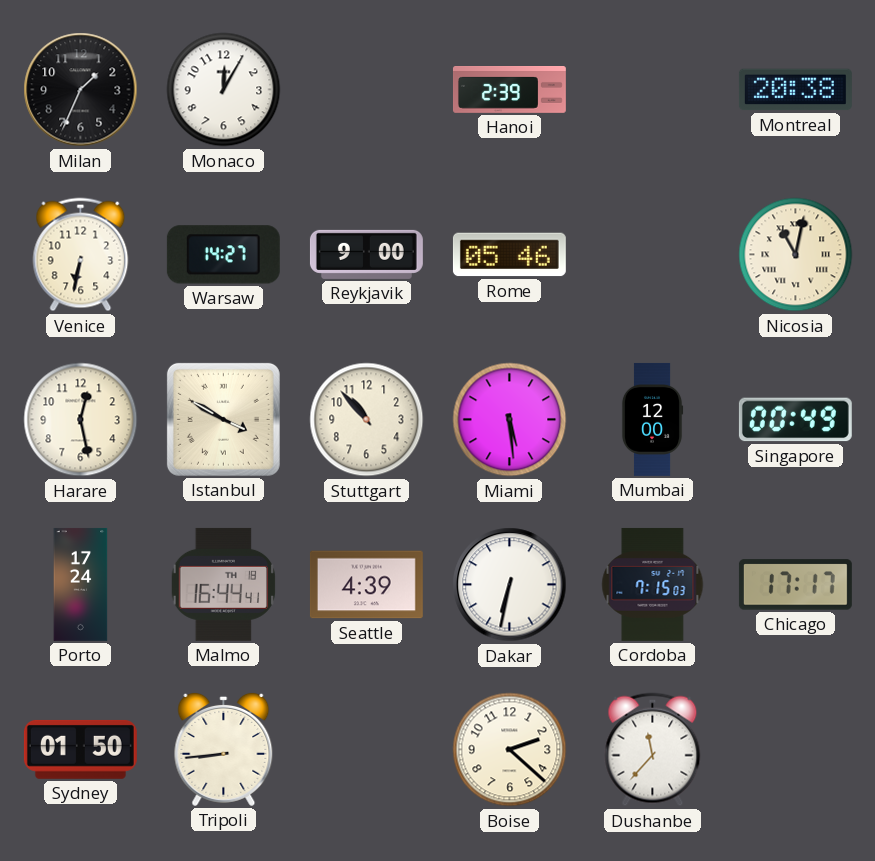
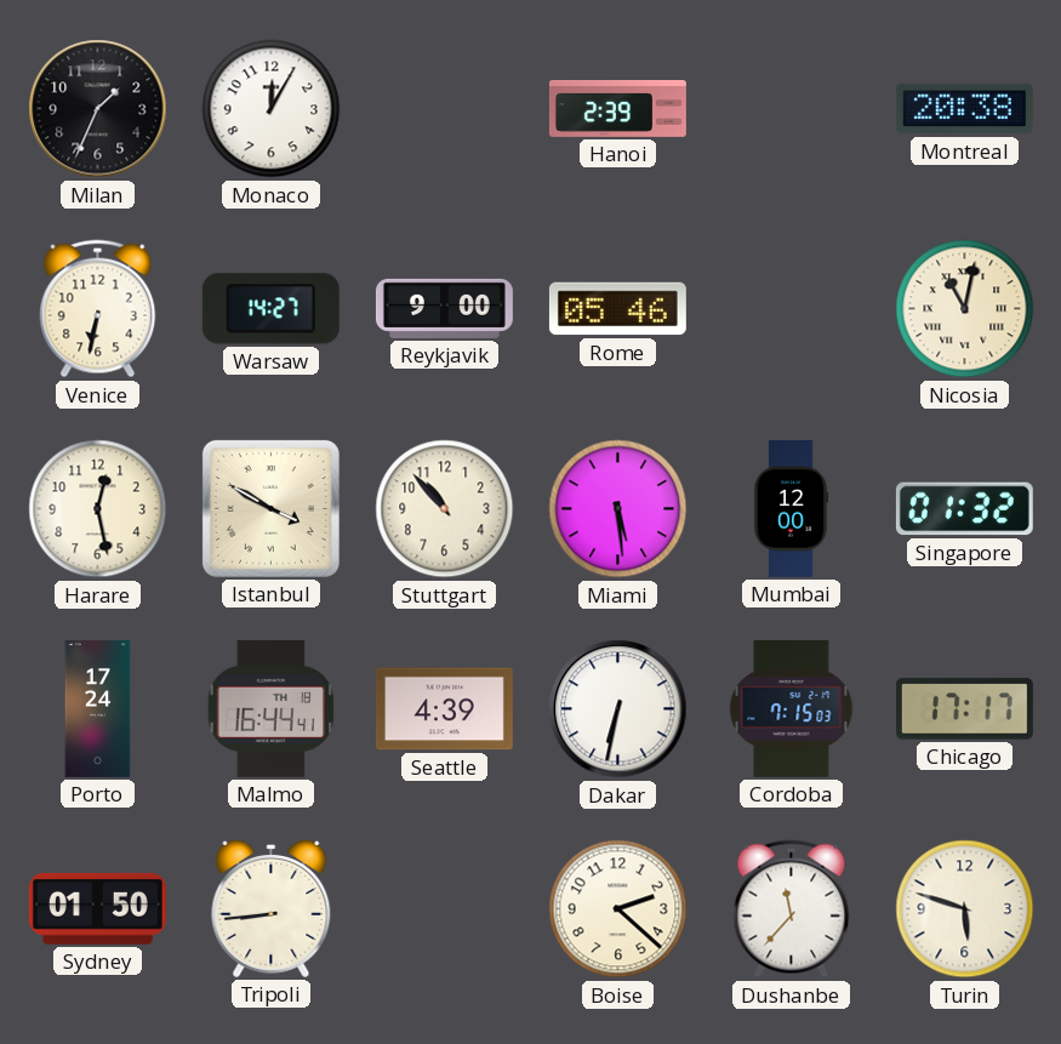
Singapore: 00:49 -> 01:32 (964, 509)
Turin: none -> 5:48 (965, 909)
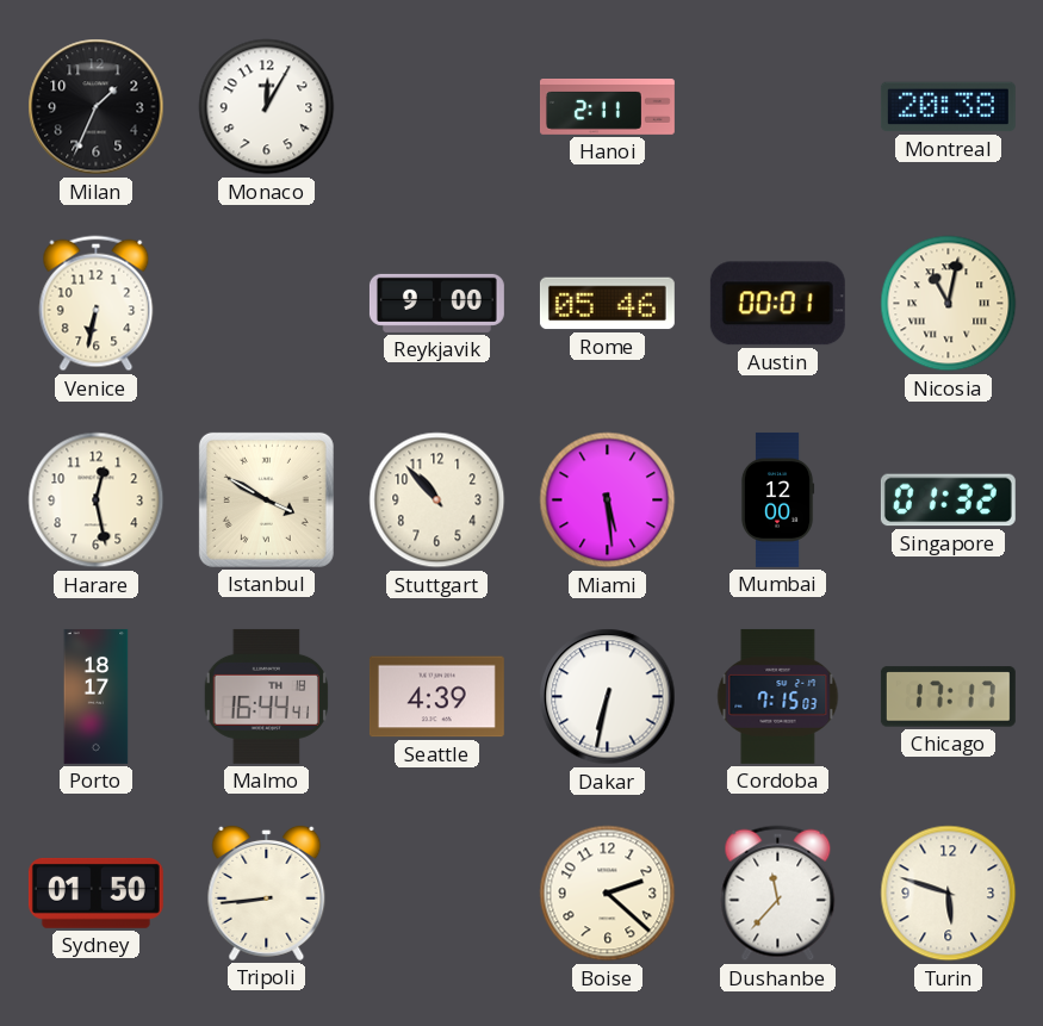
Hanoi: 2:39 -> 2:11 (607, 107)
Warsaw: 14:27 -> none (270, 309)
Austin: none -> 00:01 (777, 304)
Porto: 17:24 -> 18:17 (97, 696)
